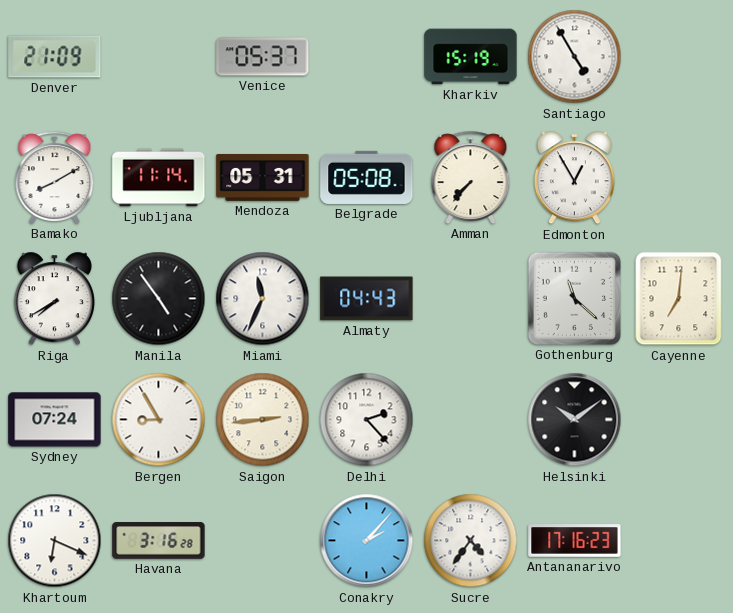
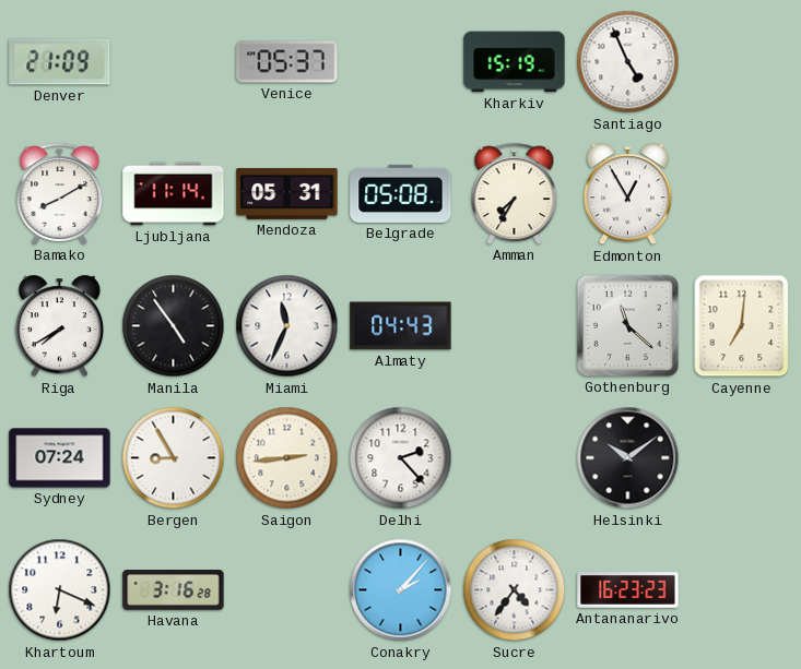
Santiago: 4:55 -> 4:56 (628, 62)
Amman: 7:37 -> 7:35 (515, 193)
Antananarivo: 17:16 -> 16:23 (628, 590)
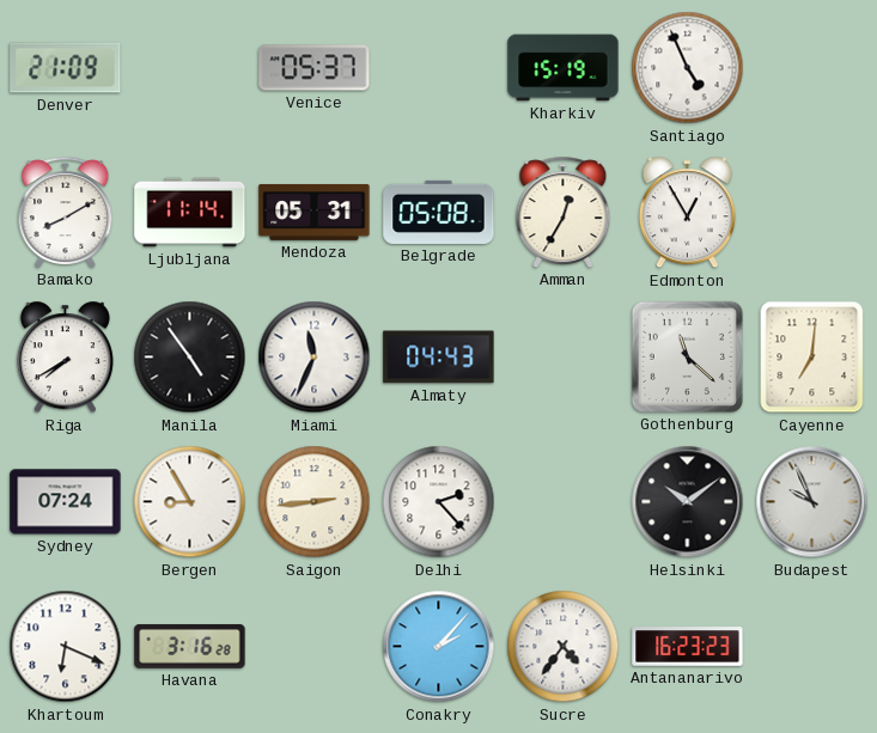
Amman: 7:35 -> 12:35 (564, 212)
Budapest: none -> 9:56 (812, 502)
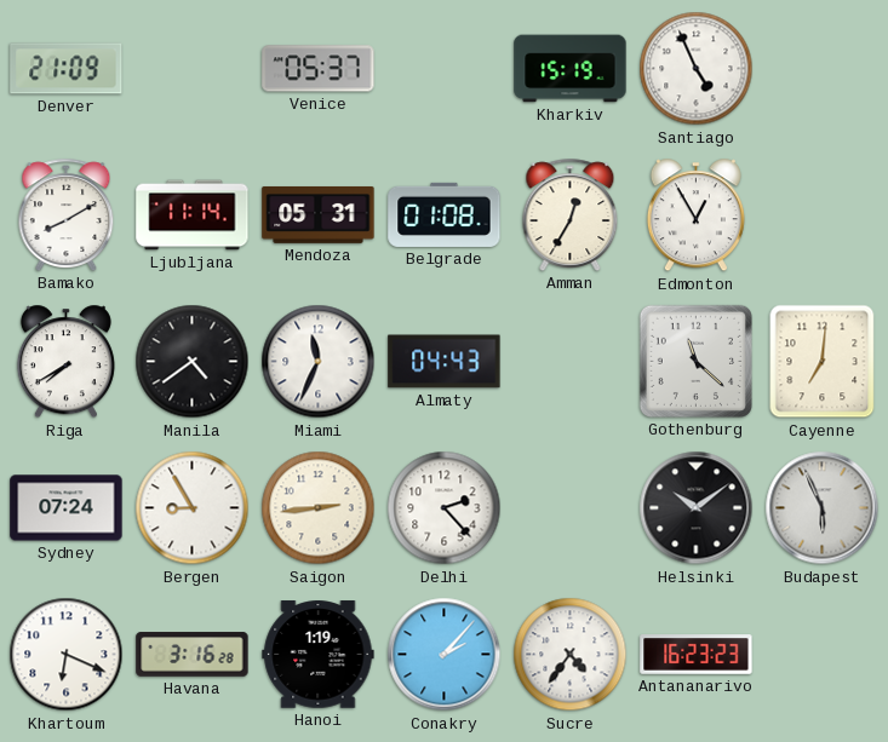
Belgrade: 05:08 -> 01:08 (445, 214)
Manila: 4:54 -> 4:39 (193, 362)
Budapest: 9:56 -> 5:56 (823, 508)
Hanoi: none -> 1:19 (319, 655)
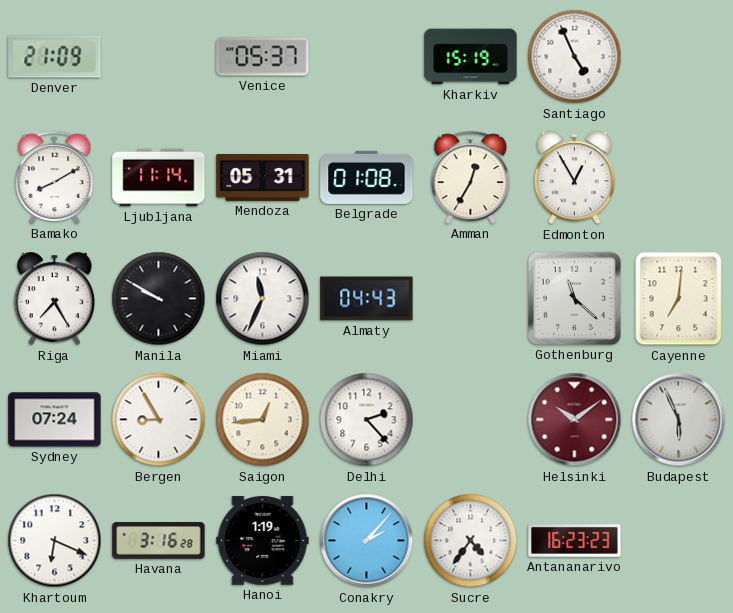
Riga: 7:40 -> 7:25 (54, 299)
Manila: 4:39 -> 9:50 (159, 299)
Saigon: 2:44 -> 12:44 (263, 420)
Helsinki dial: black -> burgundy (575, 420)
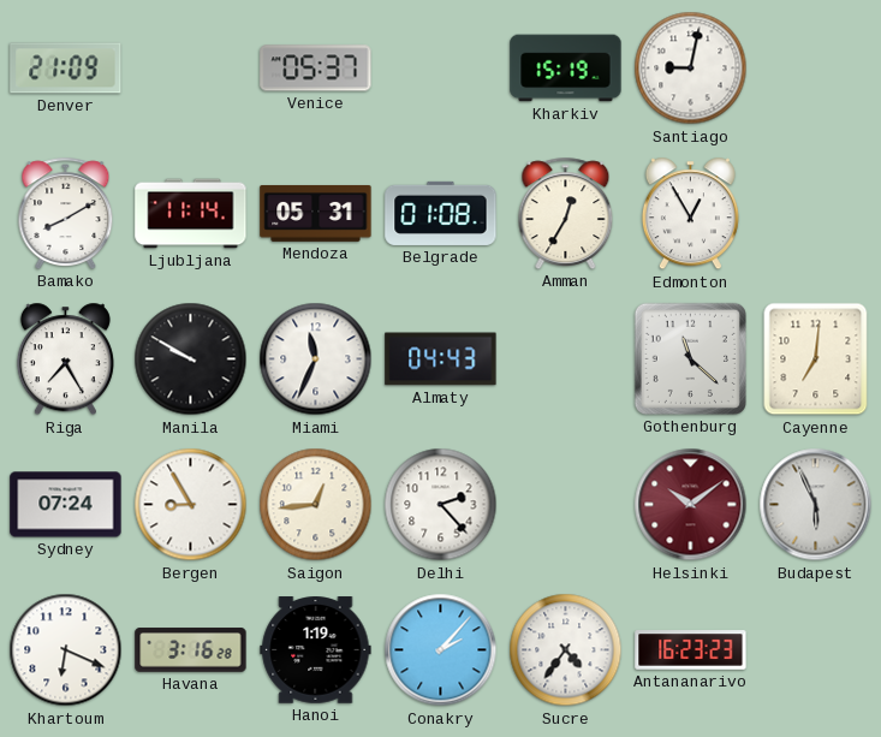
Santiago: 4:56 -> 9:02 (691, 69)
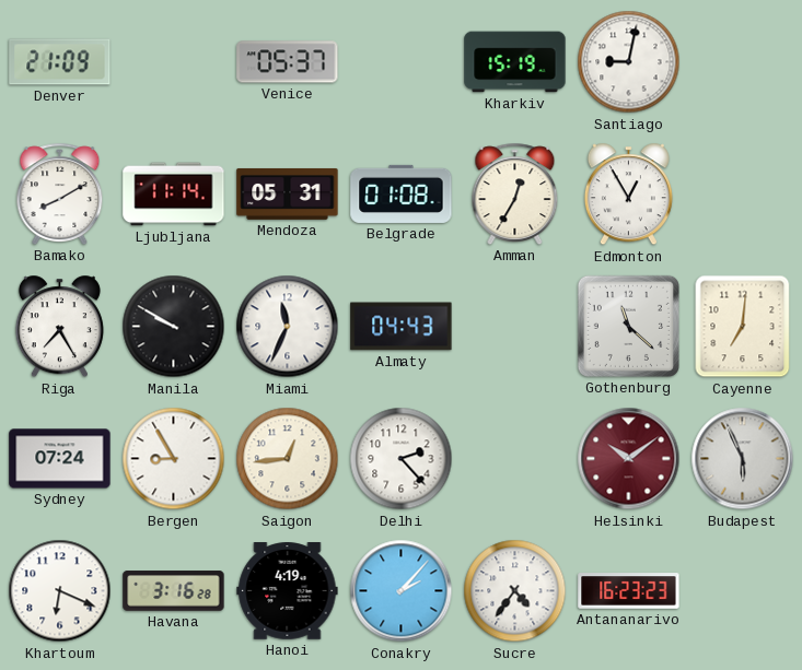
Hanoi: 1:19 -> 4:19 (288, 591)
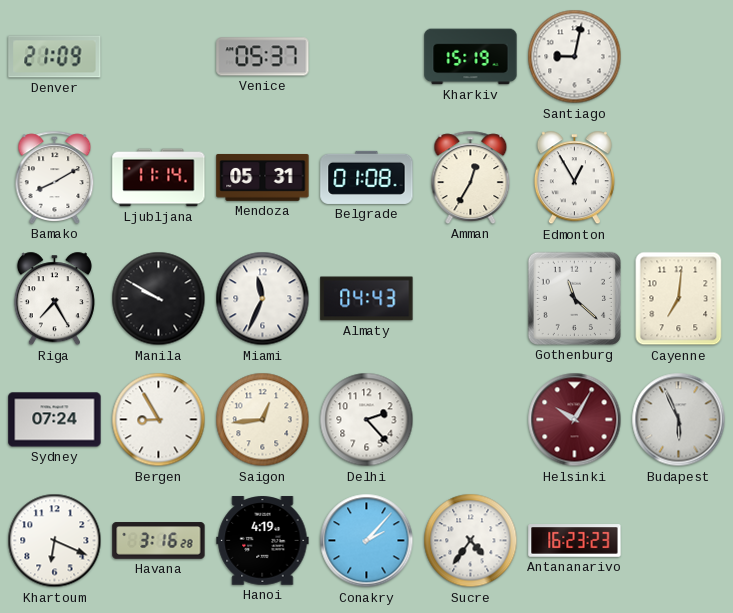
Helsinki: 10:09 -> 10:05 (575, 420)
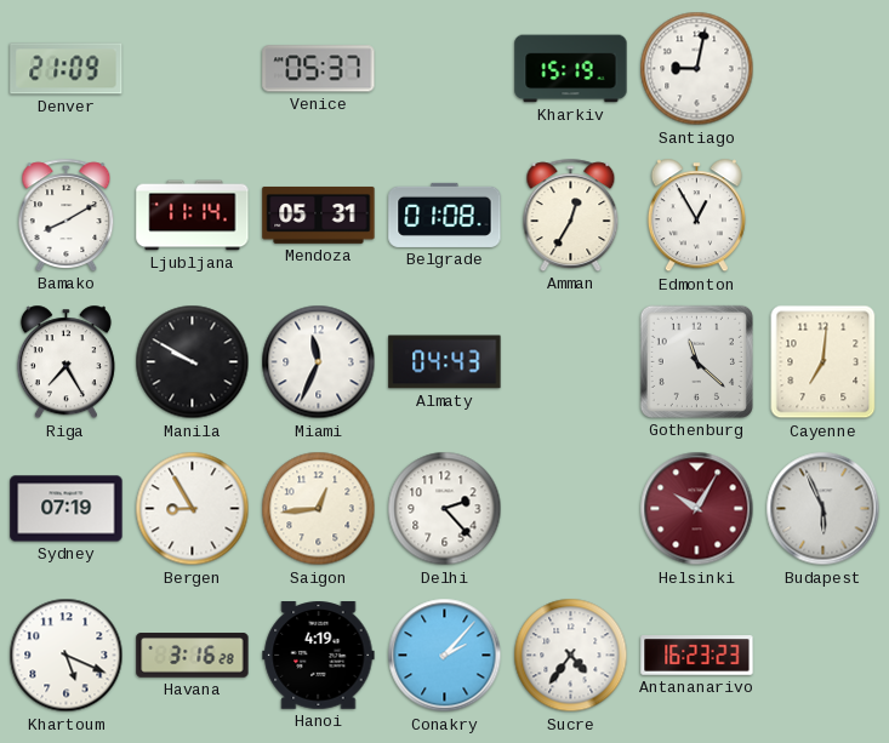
Sydney: 07:24 -> 07:19 (67, 509)
Khartoum: 6:19 -> 5:19 (67, 656)
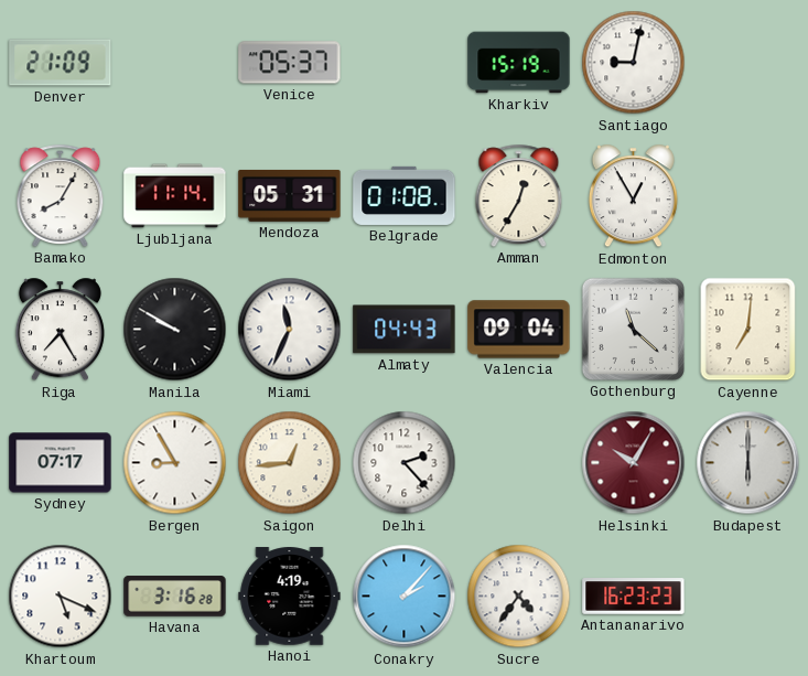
Bamako: 8:10 -> 8:05 (61, 195)
Valencia: none -> 09:04 (519, 330)
Sydney: 07:19 -> 07:17 (61, 463)
Budapest: 5:56 -> 6:00 (748, 463)
